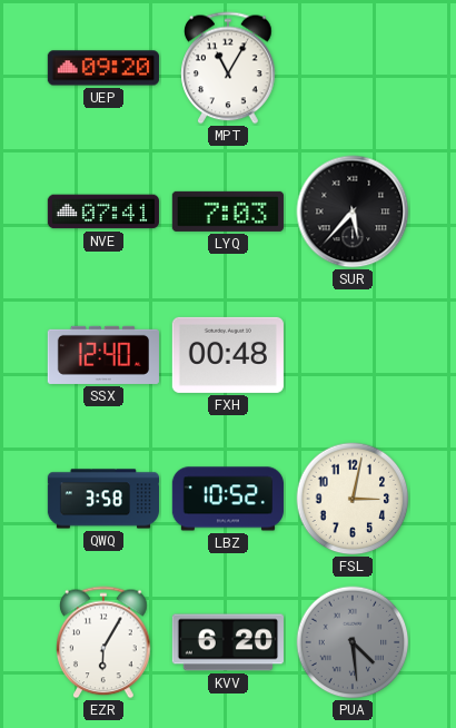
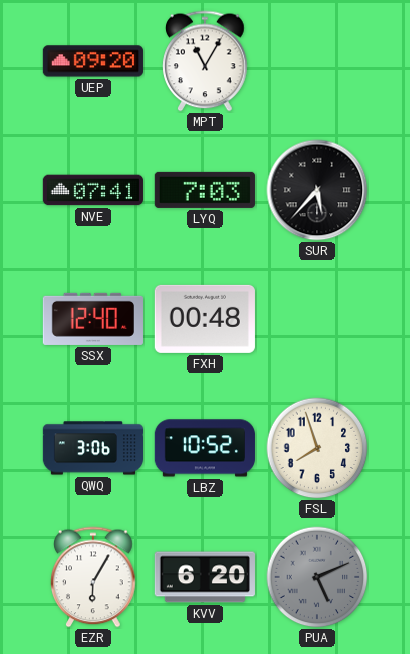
QWQ: 3:58 -> 3:06 (92, 448)
FSL: 3:02 -> 7:57 (317, 448)
PUA: 4:29 -> 5:11 (317, 577)
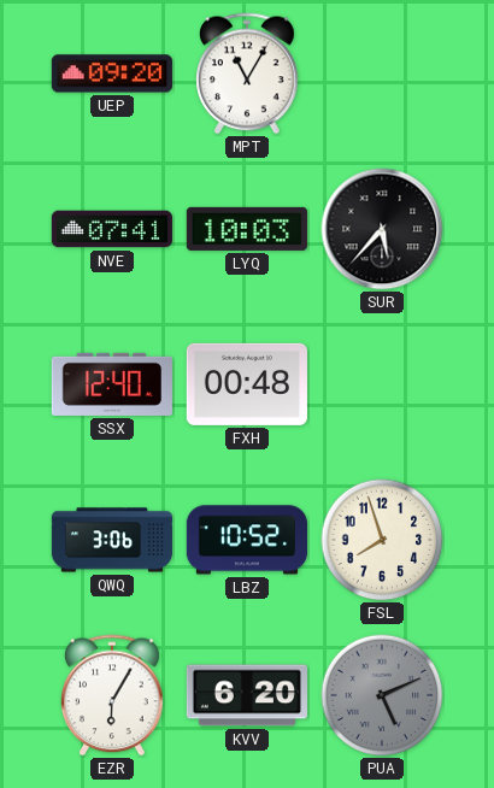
LYQ: 7:03 -> 10:03 (247, 229)
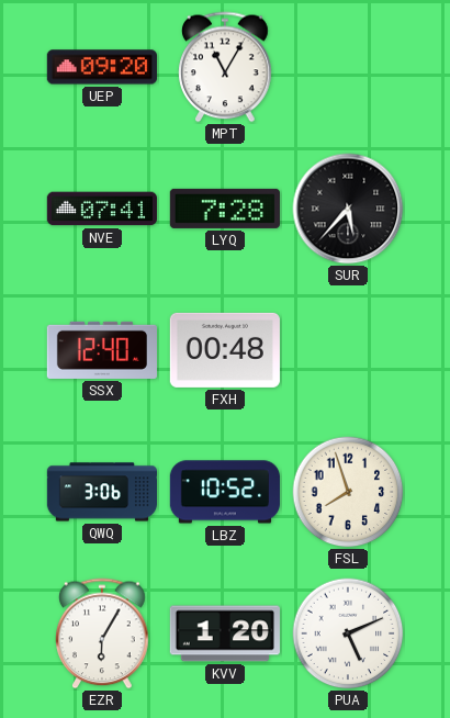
LYQ: 10:03 -> 7:28 (225, 209)
KVV: 6:20 -> 1:20 (225, 633)
PUA dial: grey -> white (348, 633)
